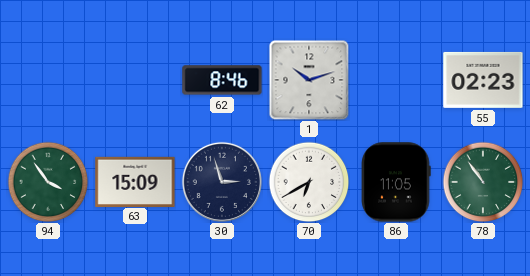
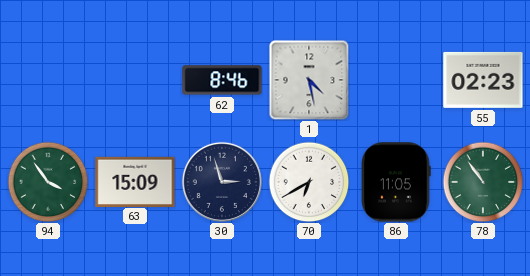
1: 10:12 -> 4:28 (309, 80)
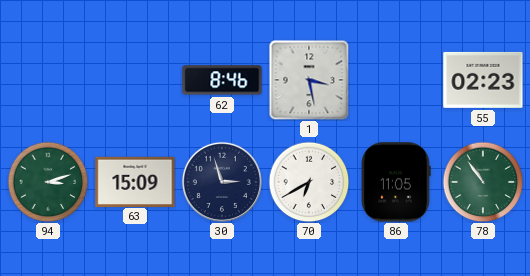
1: 4:28 -> 3:28 (309, 80)
94: 3:54 -> 3:12 (48, 182)
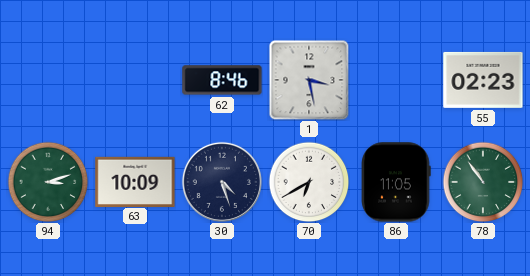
63: 15:09 -> 10:09 (135, 181)
30: 2:57 -> 4:27 (222, 182)
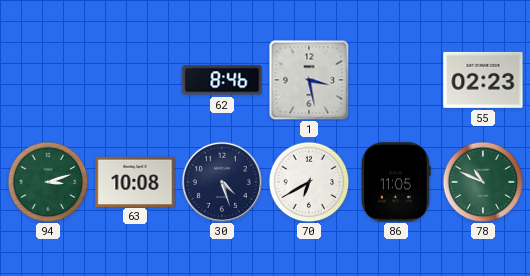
63: 10:09 -> 10:08 (135, 181)
78: 10:54 -> 10:49 (483, 182)
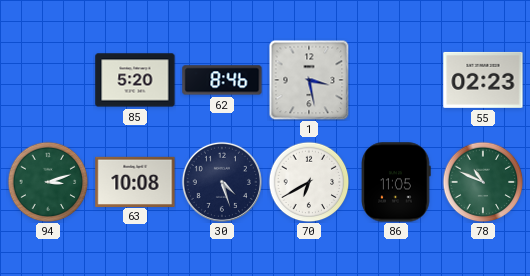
85: none -> 5:20 (135, 80)
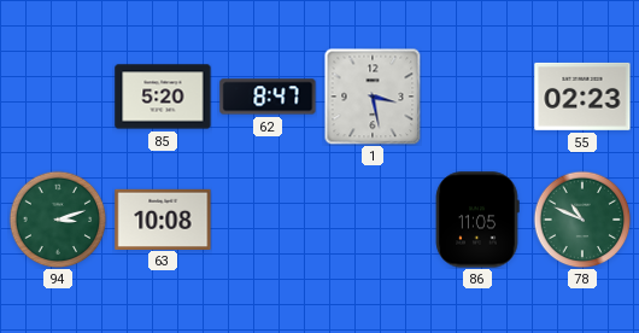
62: 8:46 -> 8:47 (268, 97)
30: 4:27 -> none (222, 182)
70: 6:40 -> none (309, 182)
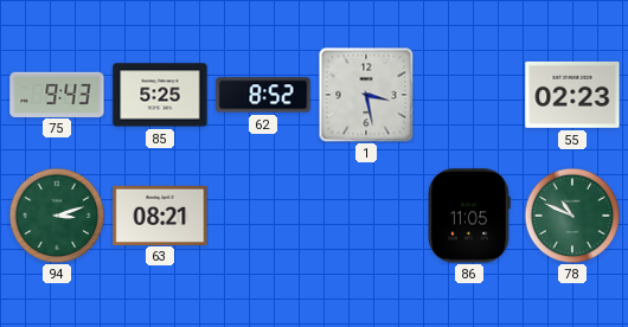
75: none -> 9:43 (57, 94)
85: 5:20 -> 5:25 (160, 95)
62: 8:47 -> 8:52 (263, 95)
63: 10:08 -> 08:21 (160, 214)
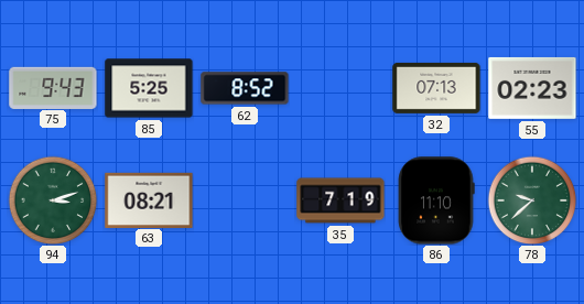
1: 3:28 -> none (366, 95)
32: none -> 07:13 (436, 88)
35: none -> 7:19 (340, 200)
86: 11:05 -> 11:10 (436, 200)
78: 10:49 -> 9:38 (532, 200)
